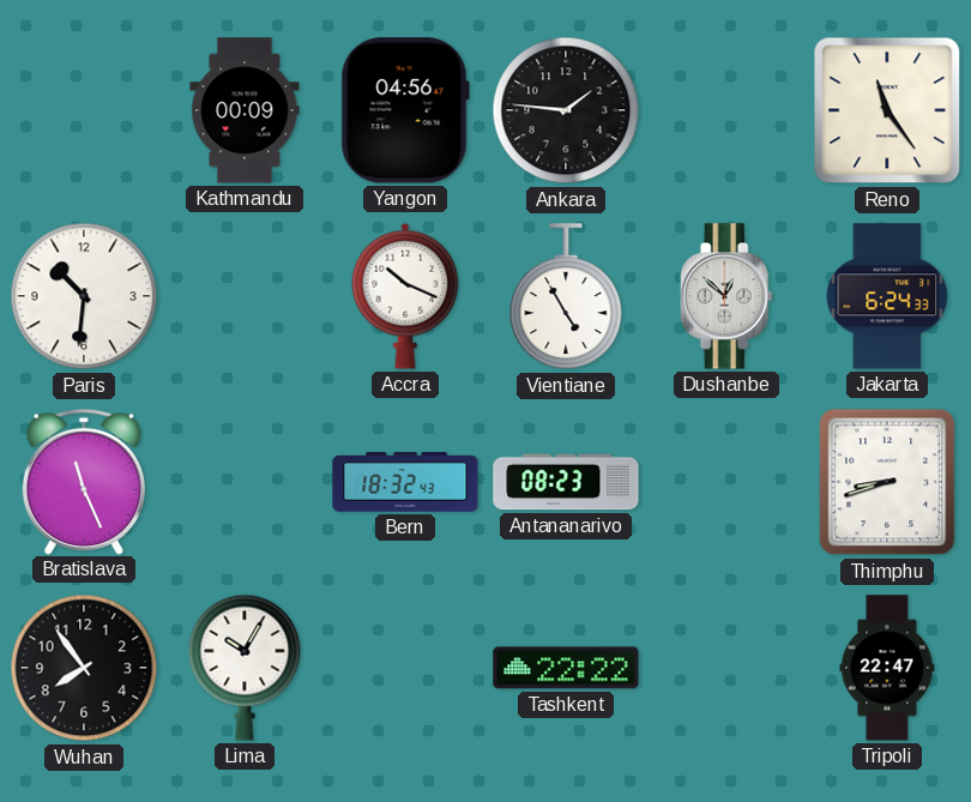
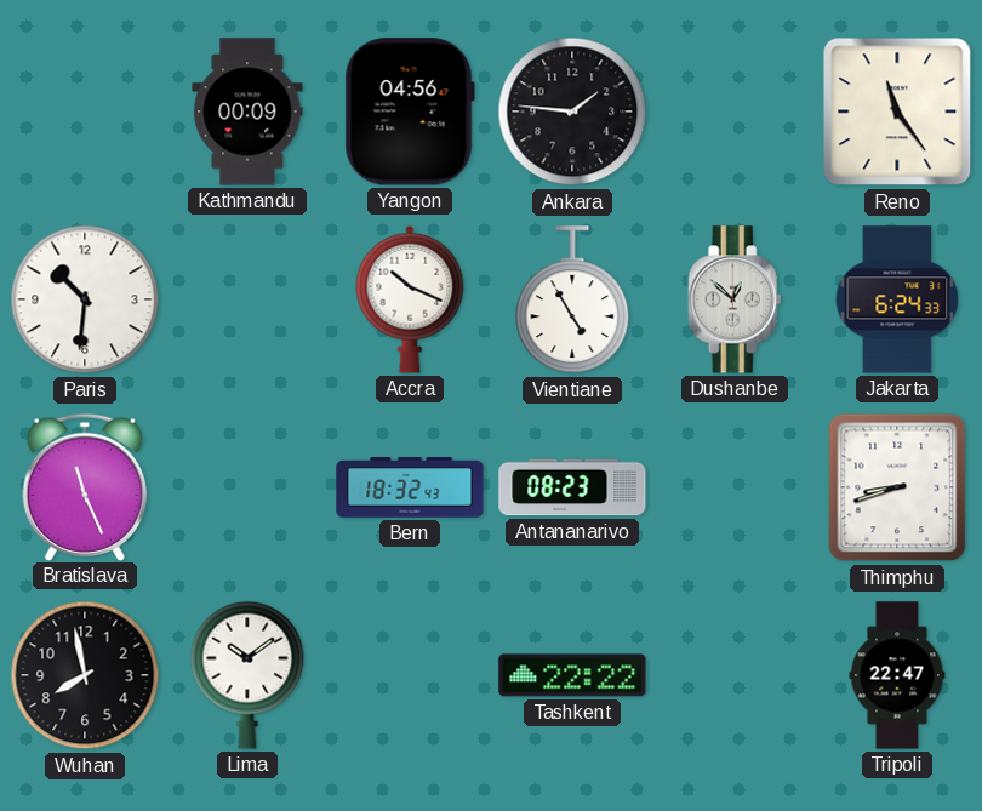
Wuhan: 7:54 -> 7:58 (85, 675)
Lima: 10:05 -> 10:09 (247, 675)
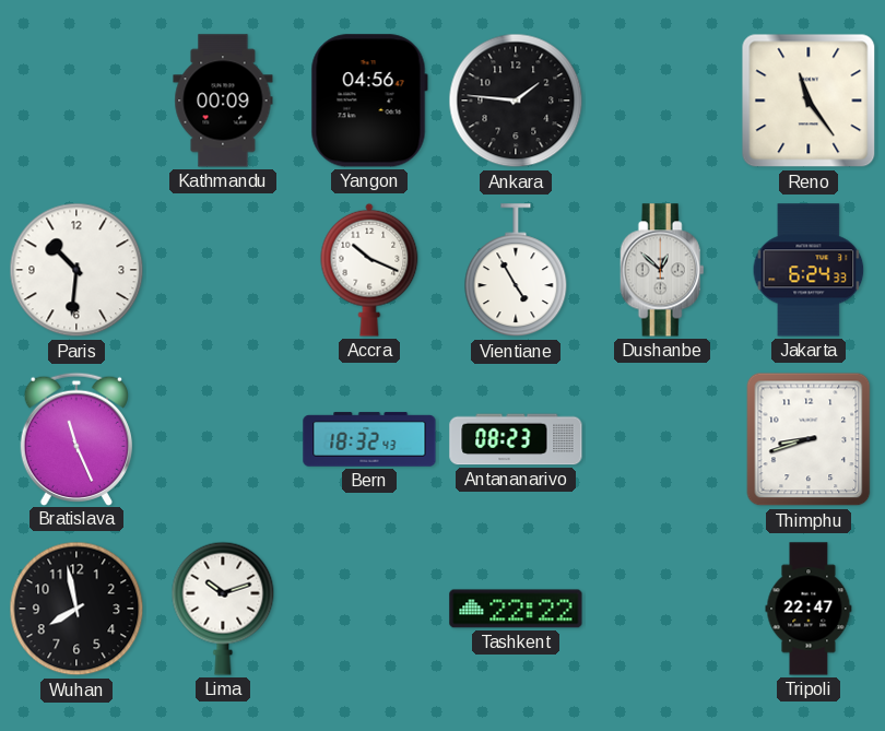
Lima: 10:09 -> 10:12 (223, 609)
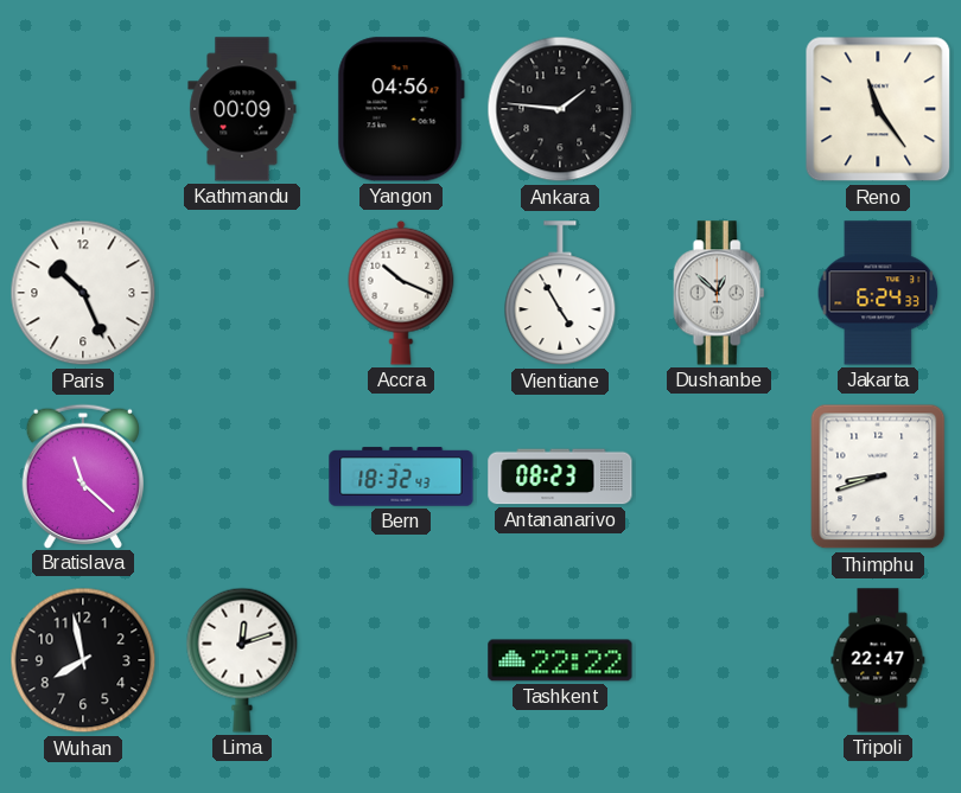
Paris: 10:31 -> 10:26 (83, 293)
Bratislava: 11:26 -> 11:22 (82, 475)
Lima: 10:12 -> 12:12 (242, 660)
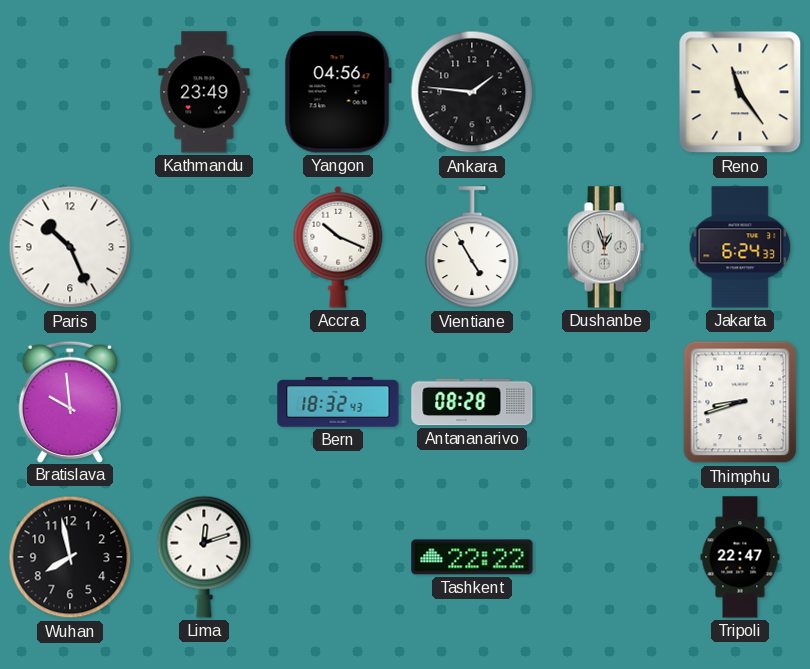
Kathmandu: 00:09 -> 23:49 (204, 92)
Dushanbe: 12:52 -> 12:57 (606, 247)
Bratislava: 11:22 -> 9:59 (69, 401)
Antananarivo: 08:23 -> 08:28 (472, 402)
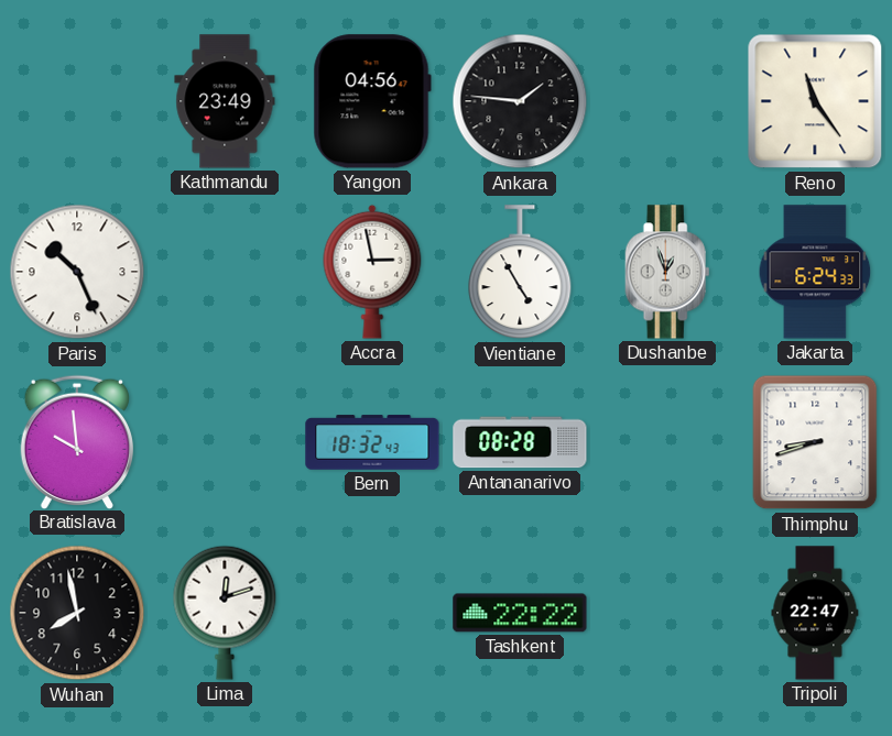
Accra: 10:19 -> 2:58 (372, 272)
